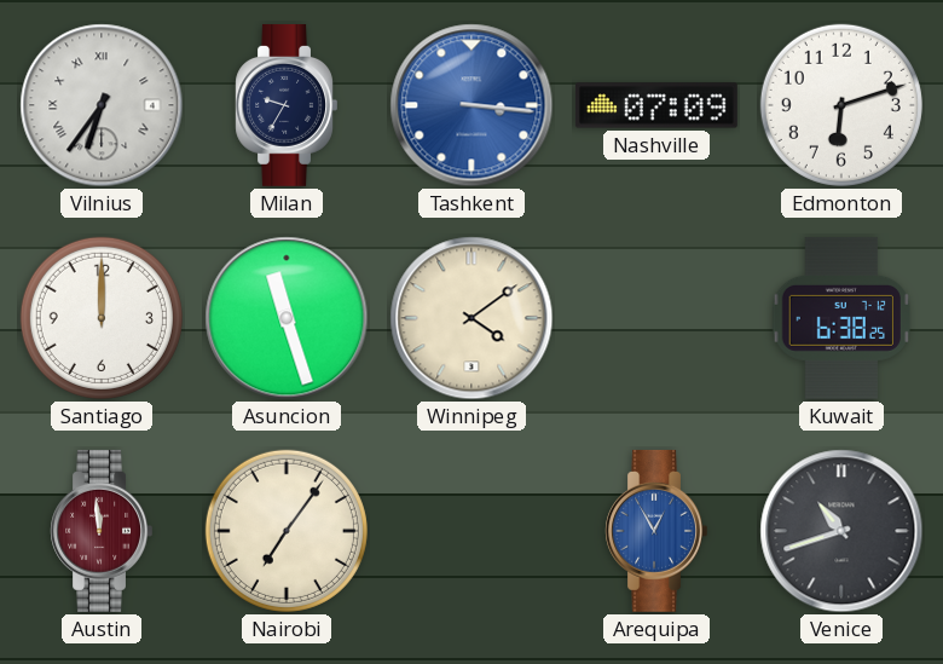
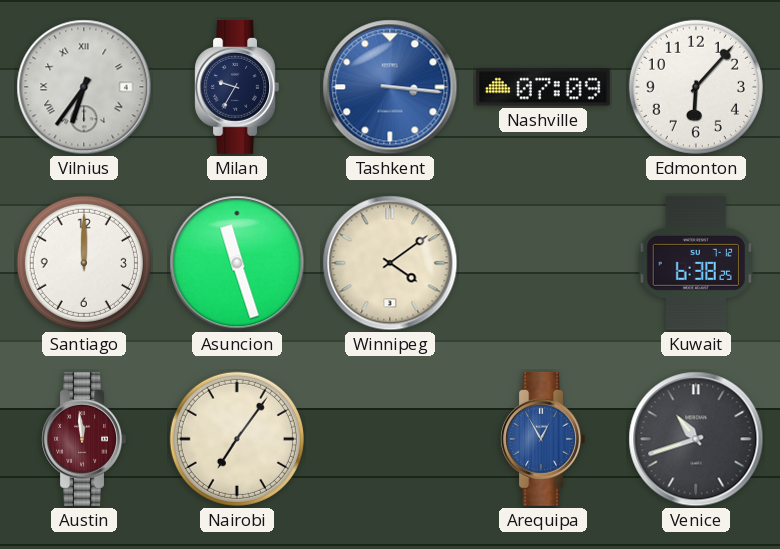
Edmonton: 6:12 -> 6:07 (696, 87)
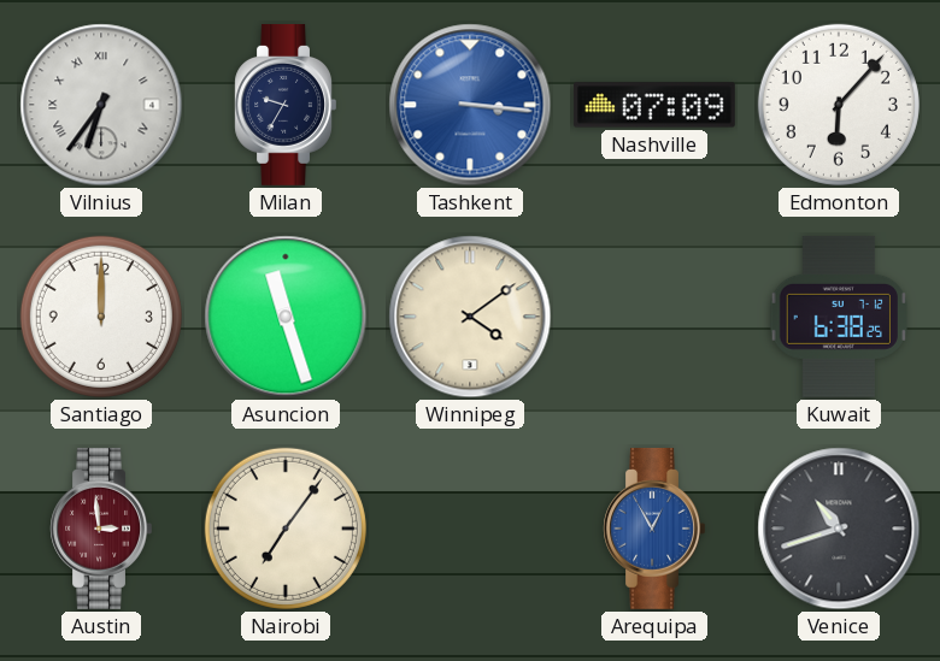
Austin: 11:59 -> 2:59 (101, 529)
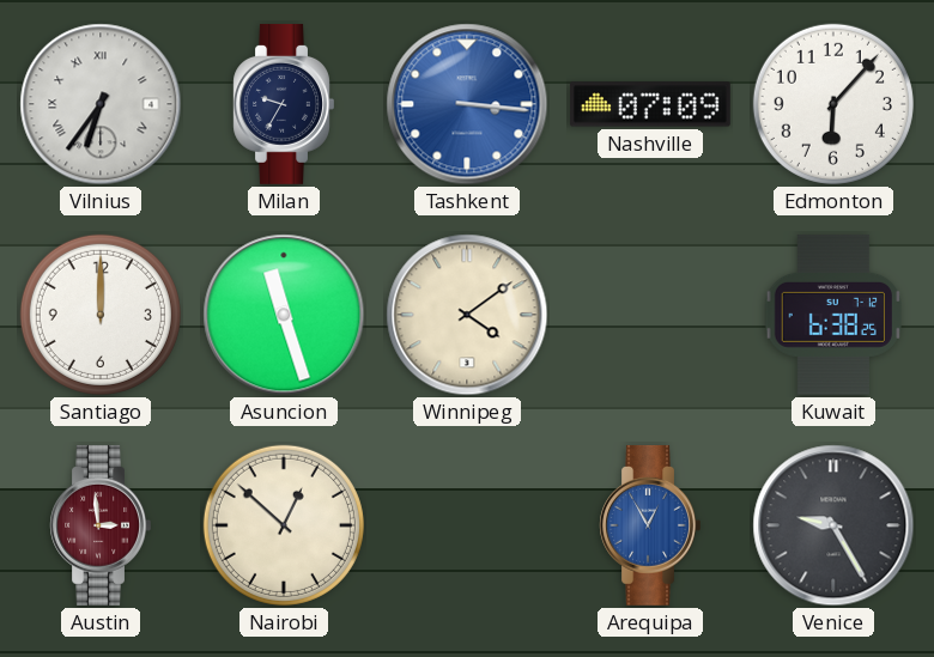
Nairobi: 7:06 -> 12:52 (284, 525)
Venice: 10:42 -> 9:25 (833, 525)
